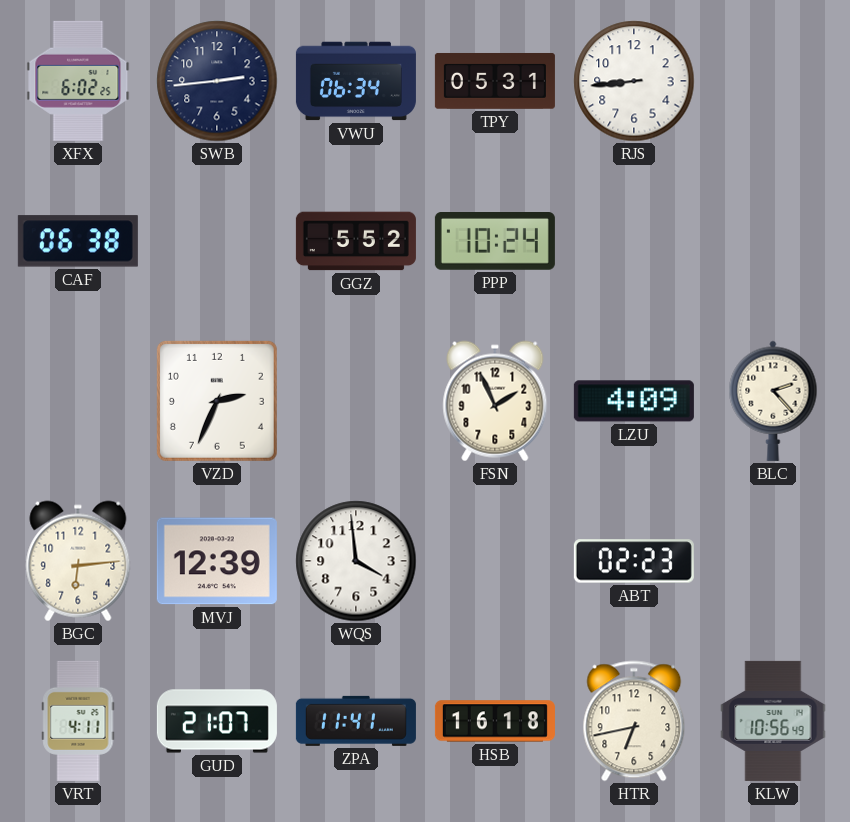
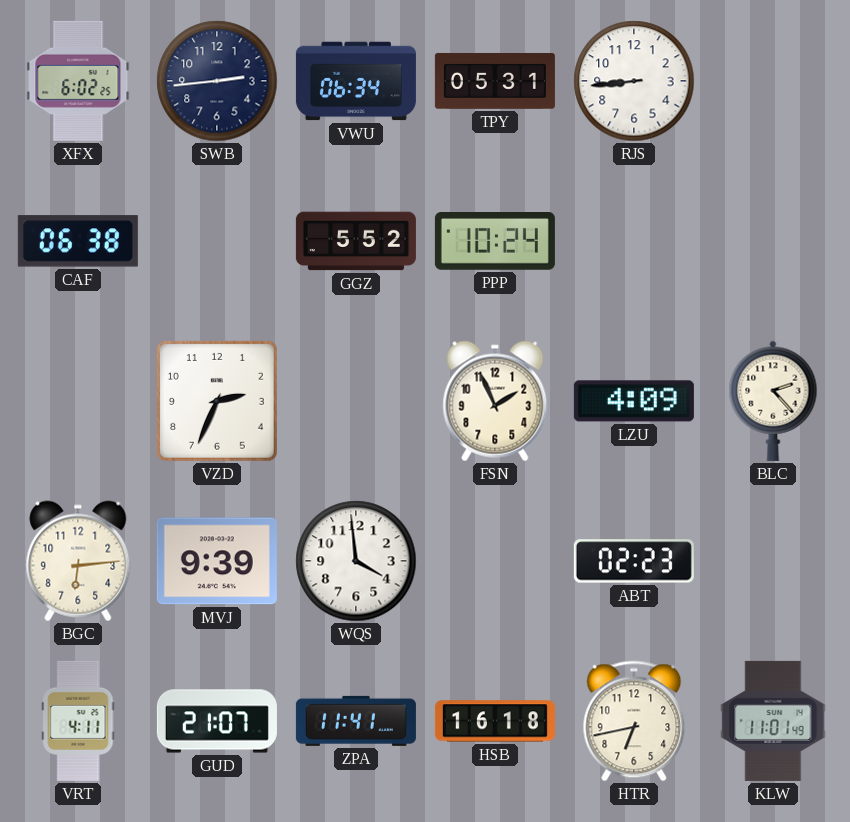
MVJ: 12:39 -> 9:39 (217, 561)
KLW: 10:56 -> 11:01 (773, 721)
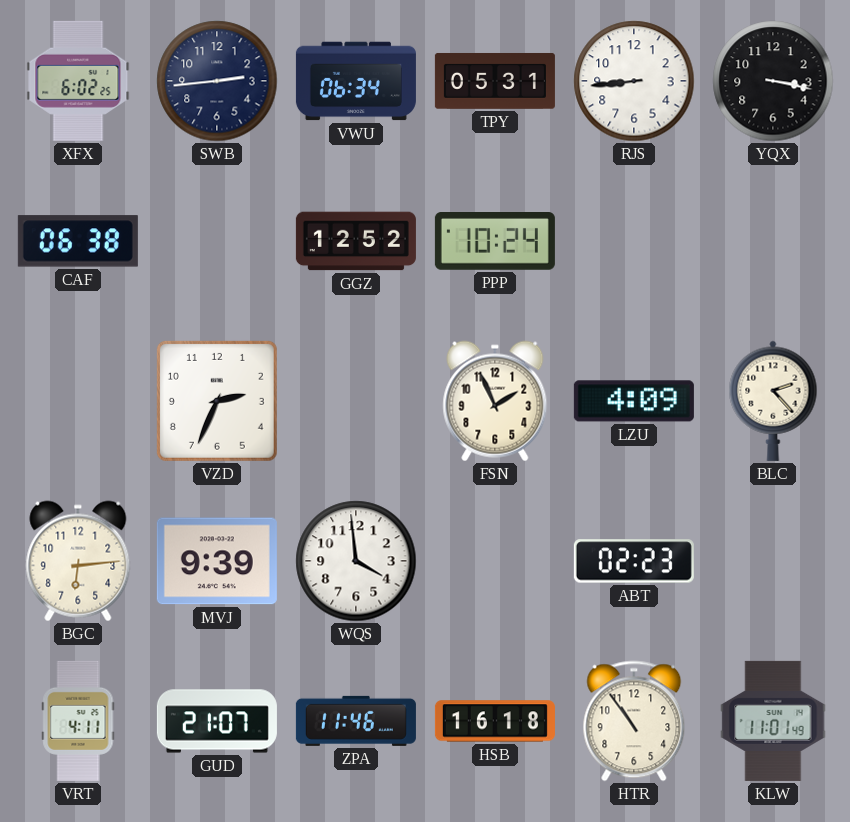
YQX: none -> 3:17 (773, 81)
GGZ: 5:52 -> 12:52 (356, 241)
ZPA: 11:41 -> 11:46 (356, 721)
HTR: 6:43 -> 10:54 (634, 721)
